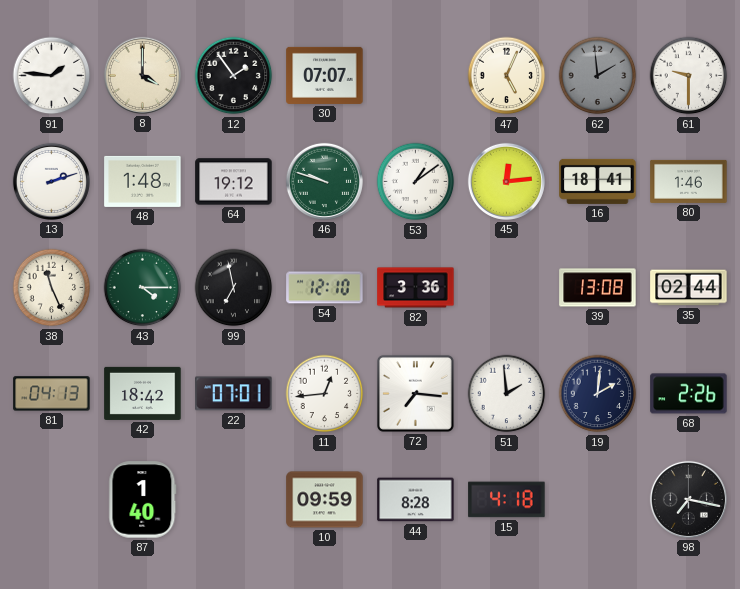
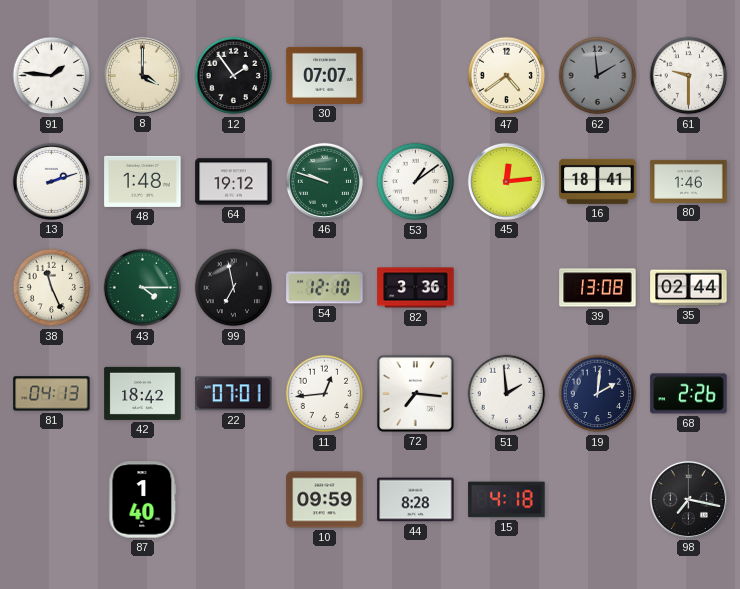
47: 5:04 -> 4:39 (507, 76)
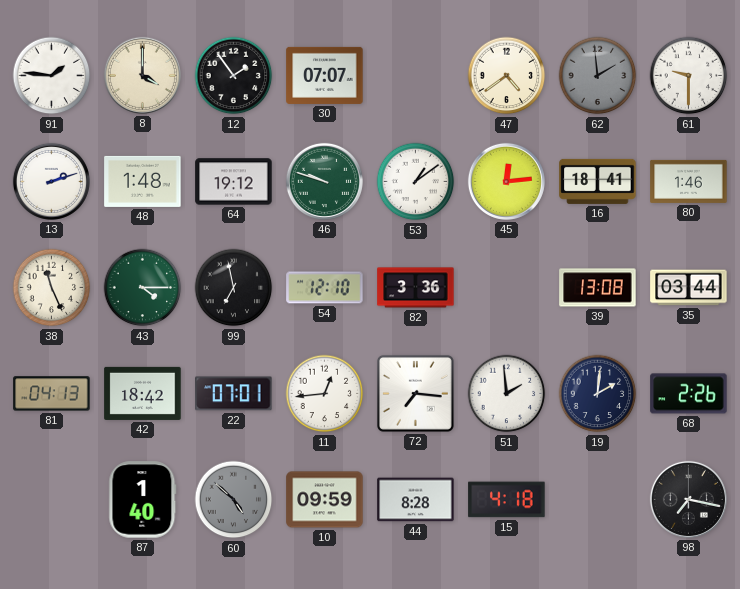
35: 02:44 -> 03:44 (689, 288)
60: none -> 4:52 (234, 500)
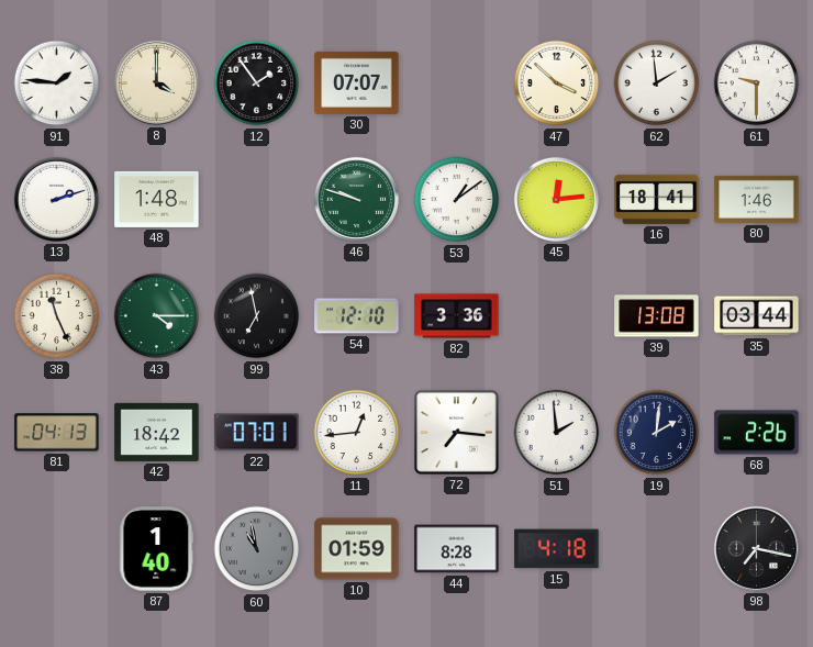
47: 4:39 -> 3:52 (557, 83)
62 dial: grey -> white (657, 83)
64: 19:12 -> none (234, 182)
60: 4:52 -> 10:58 (257, 549)
10: 09:59 -> 01:59 (357, 549)
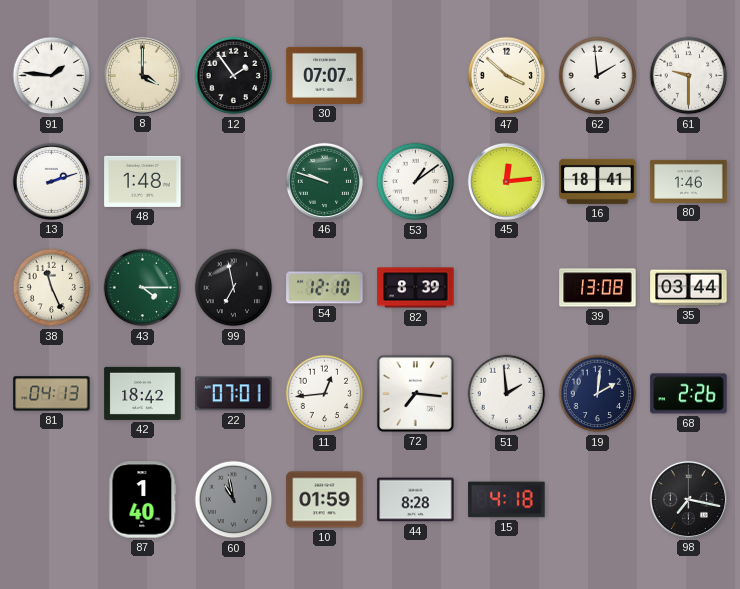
82: 3:36 -> 8:39 (416, 288)
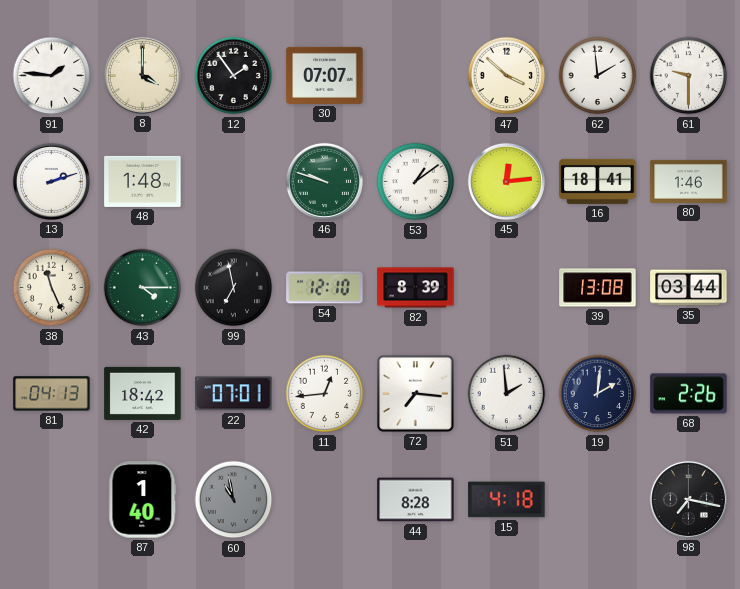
10: 01:59 -> none (325, 500)
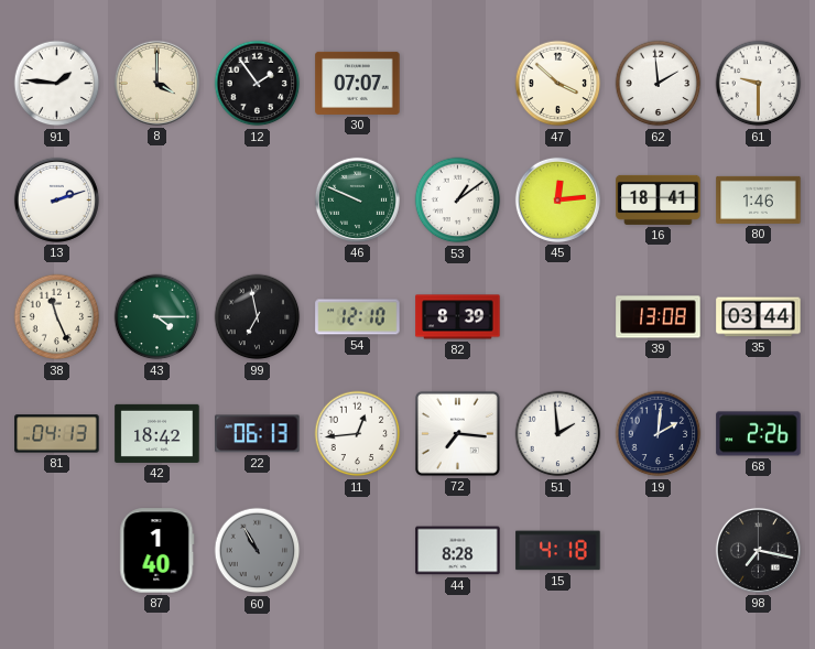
48: 1:48 -> none (143, 181)
46: 9:48 -> 9:49 (357, 199)
22: 07:01 -> 06:13 (258, 434)
60: 10:58 -> 10:55 (258, 551)
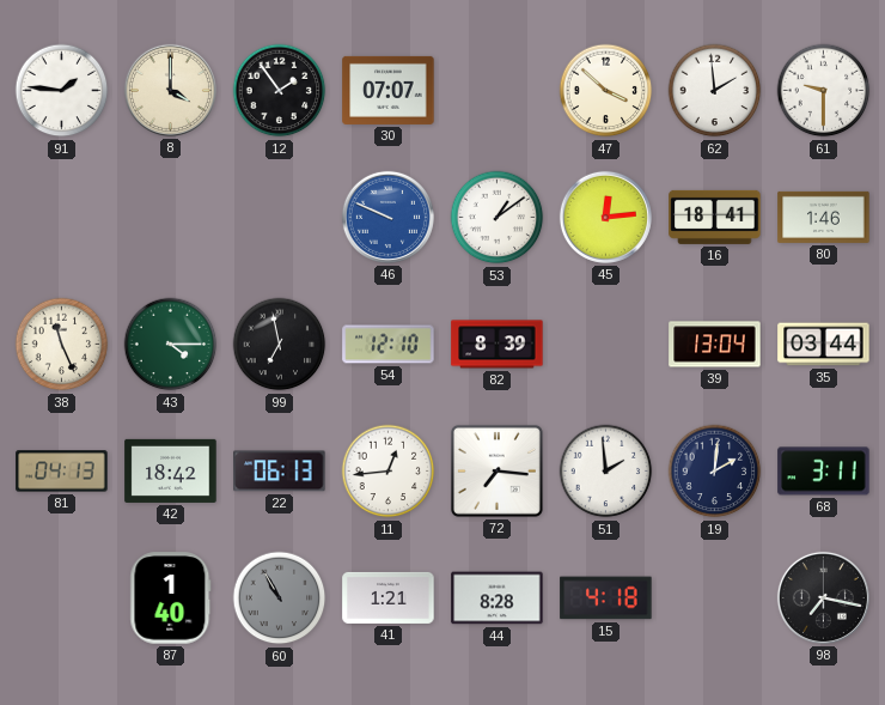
13: 2:12 -> none (56, 199)
46 dial: green -> blue (387, 217)
39: 13:08 -> 13:04 (715, 345)
68: 2:26 -> 3:11 (824, 472)
41: none -> 1:21 (389, 597)
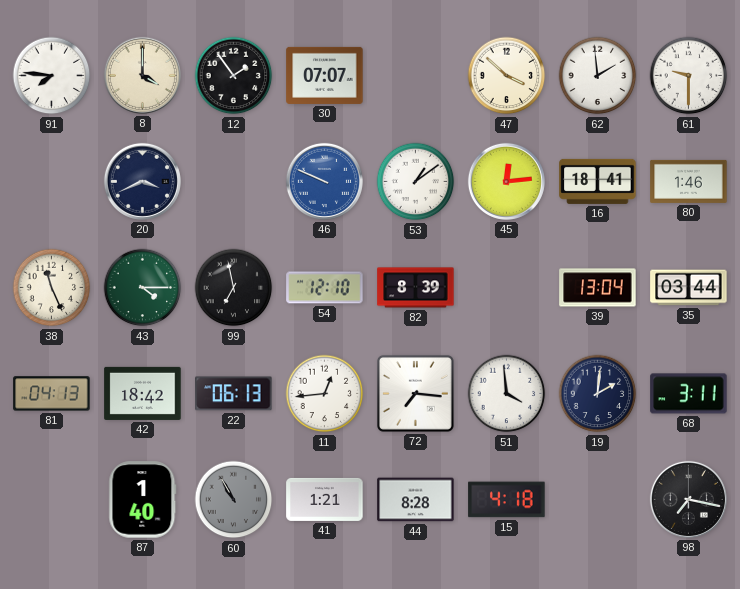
91: 1:46 -> 7:46 (52, 76)
20: none -> 3:41 (142, 181)
51: 1:59 -> 3:59 (507, 394)
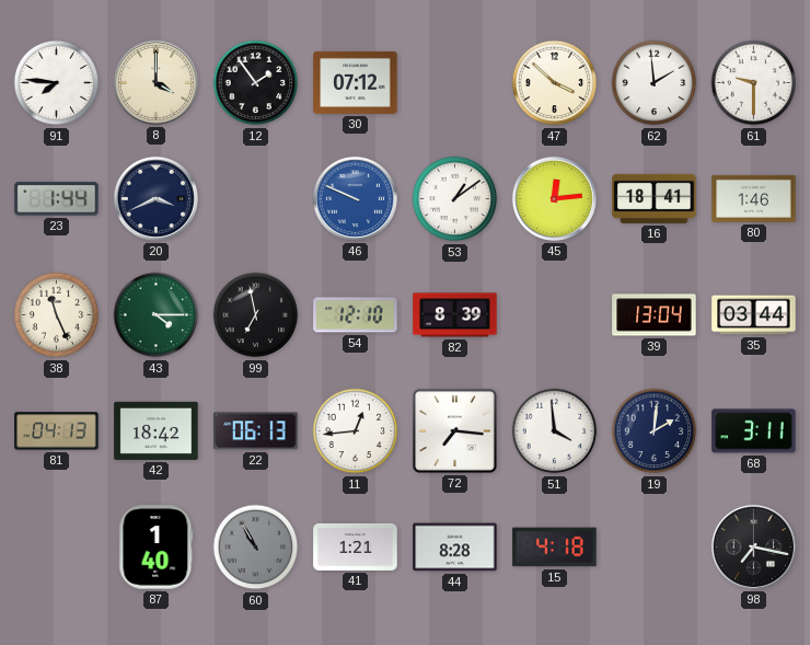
30: 07:07 -> 07:12 (356, 82)
23: none -> 1:44 (57, 199)
